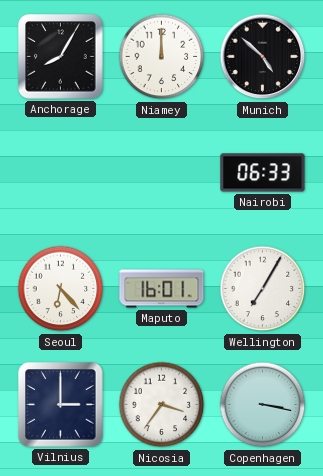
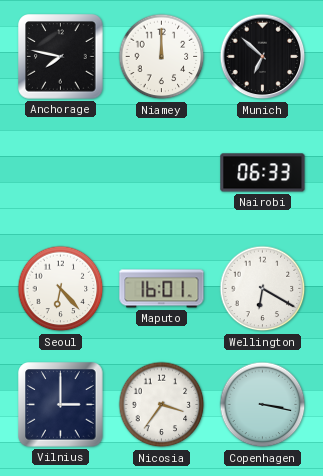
Anchorage: 8:05 -> 7:47 (61, 57)
Munich: 4:52 -> 6:52 (263, 57)
Wellington: 7:05 -> 6:20 (263, 289)
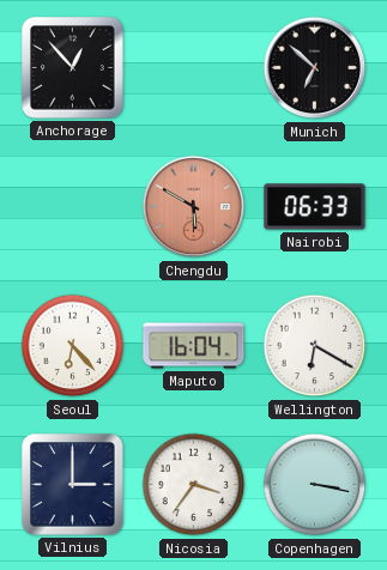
Anchorage: 7:47 -> 12:53 (73, 68)
Niamey: 12:00 -> none (162, 57)
Chengdu: none -> 5:50 (194, 207)
Maputo: 16:01 -> 16:04 (194, 346)
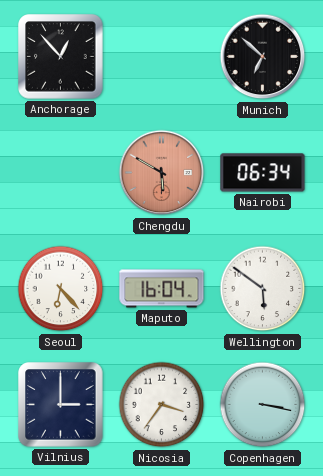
Nairobi: 06:33 -> 06:34 (263, 173)
Wellington: 6:20 -> 5:51 (263, 289)
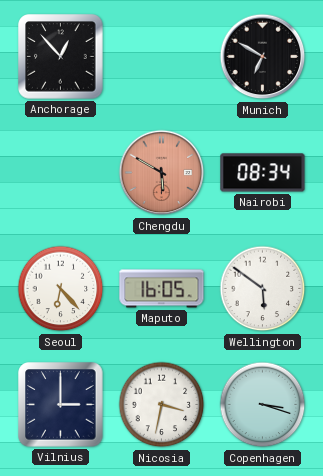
Munich: 6:52 -> 6:50 (263, 57)
Nairobi: 06:34 -> 08:34 (263, 173)
Maputo: 16:04 -> 16:05 (162, 289)
Nicosia: 3:36 -> 3:32 (162, 405)
Copenhagen: 3:17 -> 3:18 (263, 405)
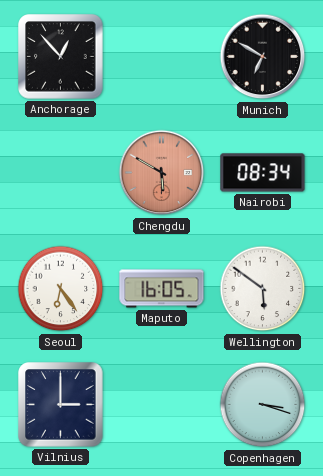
Seoul: 6:23 -> 6:24 (61, 289)
Nicosia: 3:32 -> none (162, 405)
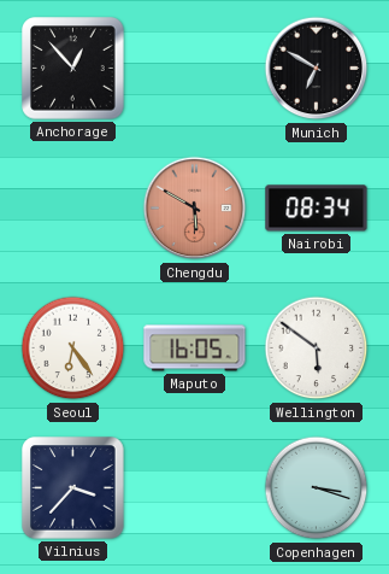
Vilnius: 3:00 -> 3:37 (73, 488)
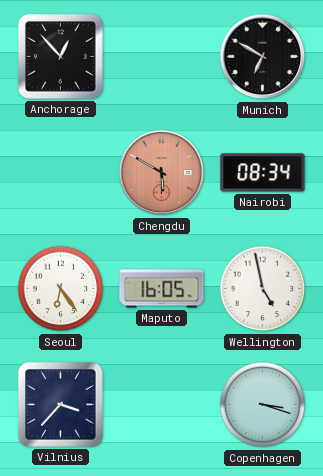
Wellington: 5:51 -> 4:58 (263, 289)
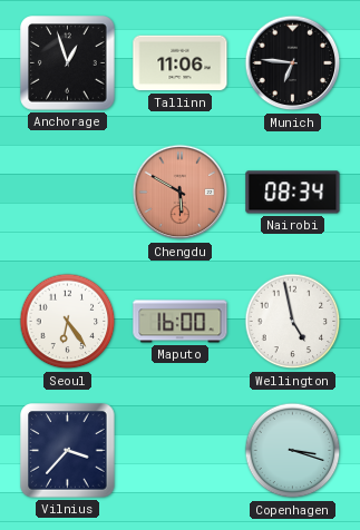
Anchorage: 12:53 -> 12:57 (68, 63)
Tallinn: none -> 11:06 (181, 63)
Munich: 6:50 -> 6:46 (293, 63)
Maputo: 16:05 -> 16:00 (181, 322)
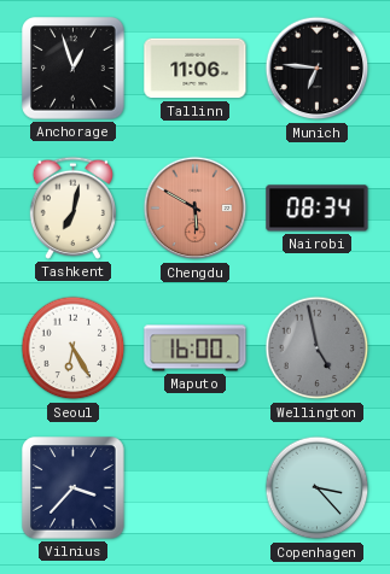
Tashkent: none -> 7:02 (72, 207)
Seoul: 6:24 -> 6:25 (74, 348)
Wellington dial: white -> grey (318, 348)
Copenhagen: 3:18 -> 3:23 (318, 488)
